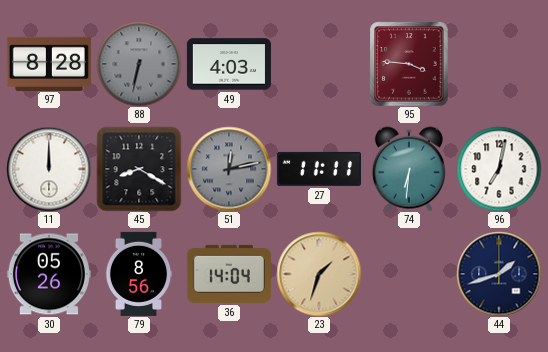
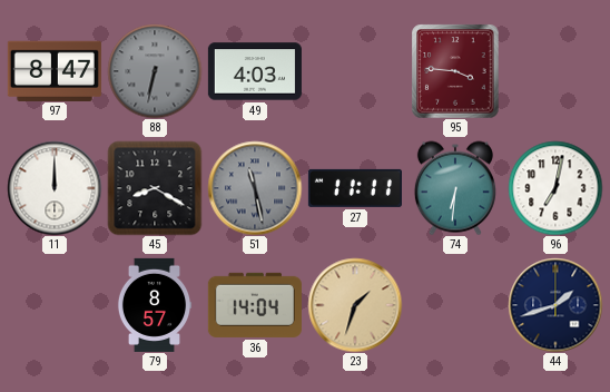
97: 8:28 -> 8:47 (55, 70)
51: 12:13 -> 11:28 (255, 188)
30: 05:26 -> none (49, 274)
79: 8:56 -> 8:57 (155, 305)
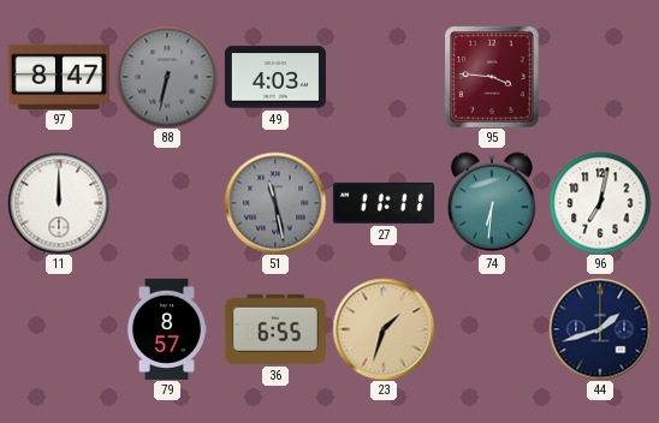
45: 8:20 -> none (155, 188)
36: 14:04 -> 6:55 (275, 329)
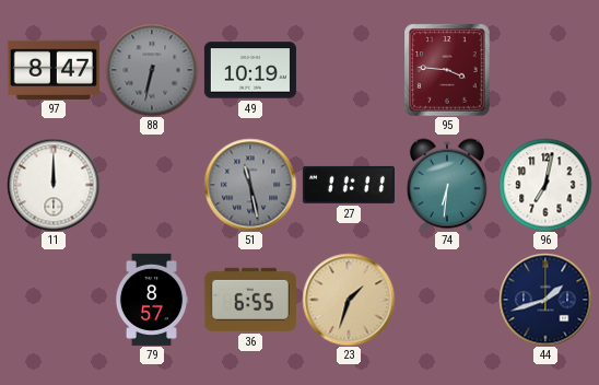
49: 4:03 -> 10:19 (250, 70)
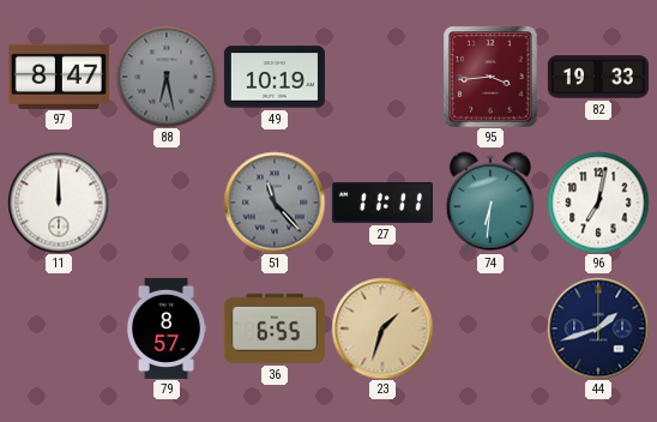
88: 6:32 -> 6:28 (167, 77)
95: 3:46 -> 3:44 (490, 77)
82: none -> 19:33 (598, 77)
51: 11:28 -> 11:23 (275, 203)
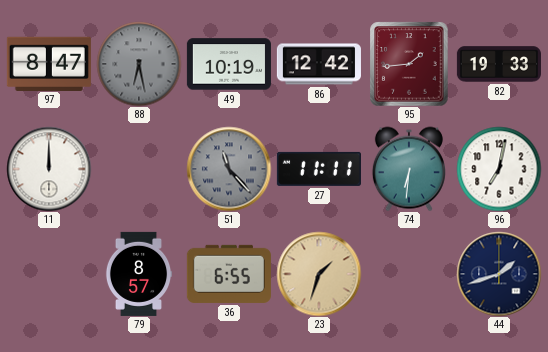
86: none -> 12:42 (319, 64)
95: 3:44 -> 1:44 (409, 64)
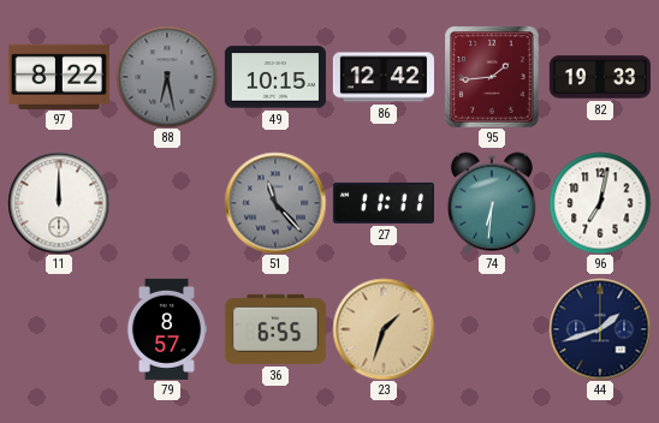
97: 8:47 -> 8:22 (59, 76)
49: 10:19 -> 10:15 (275, 77)
